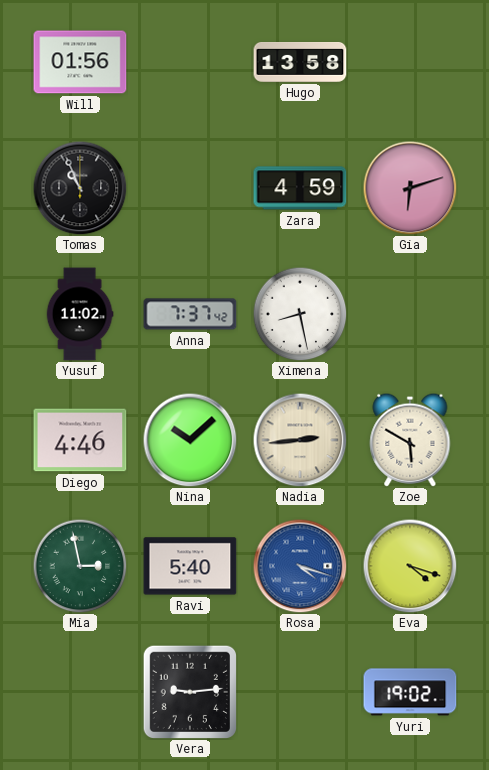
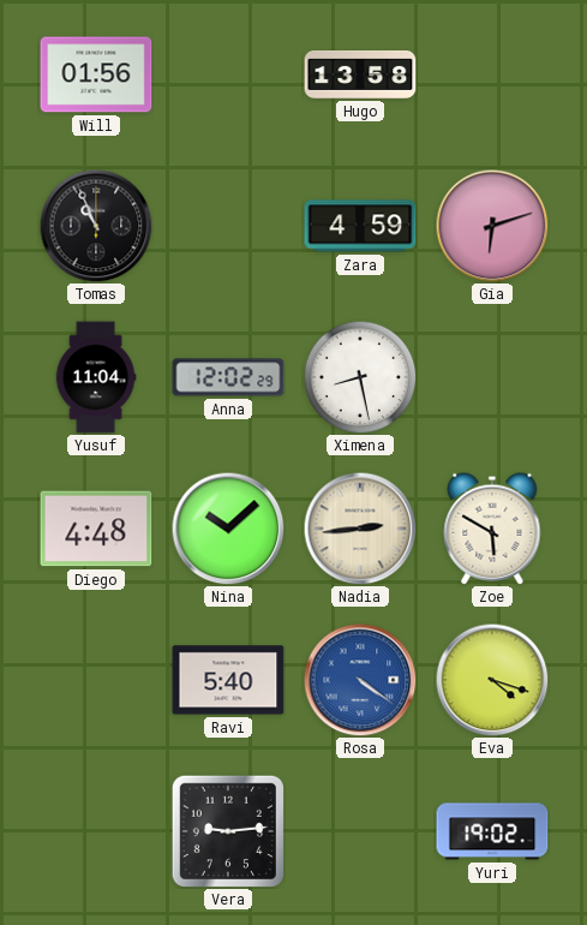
Yusuf: 11:02 -> 11:04 (96, 377)
Anna: 7:37 -> 12:02 (228, 377)
Diego: 4:46 -> 4:48 (96, 529)
Mia: 2:58 -> none (80, 566)
Rosa: 4:18 -> 4:21 (360, 680)
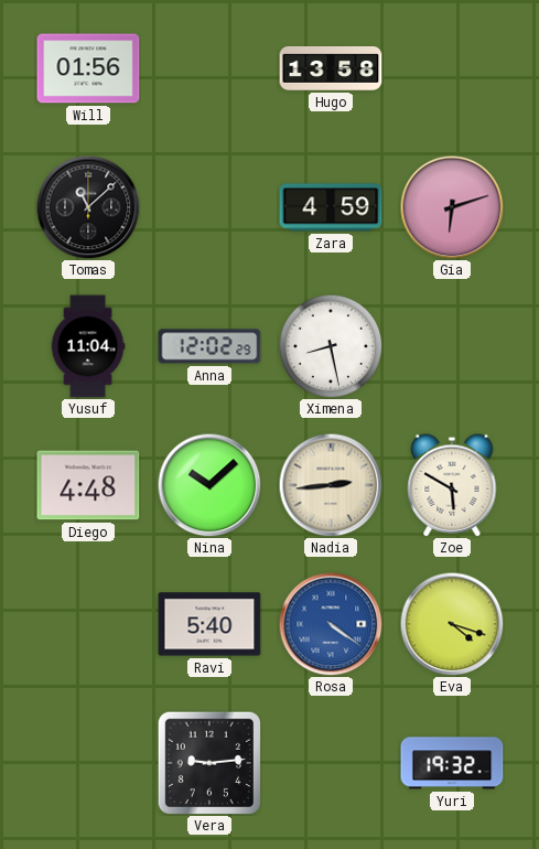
Tomas: 10:56 -> 11:08 (88, 207)
Yuri: 19:02 -> 19:32 (452, 763)
